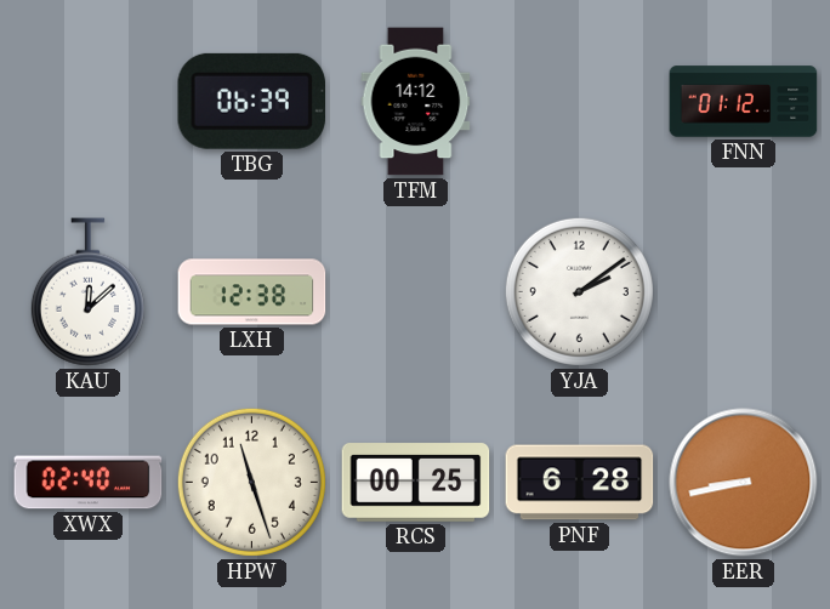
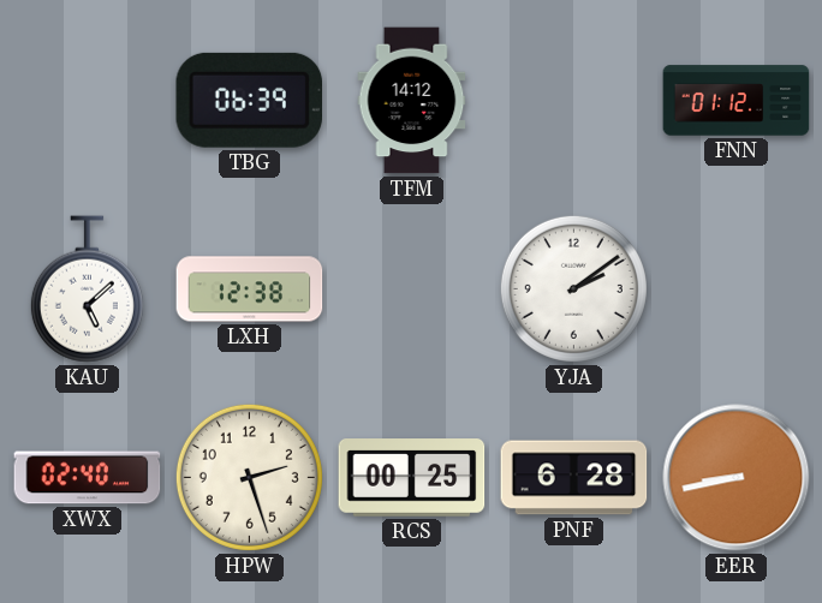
KAU: 12:08 -> 5:08 (87, 289)
HPW: 11:27 -> 2:27 (249, 477)
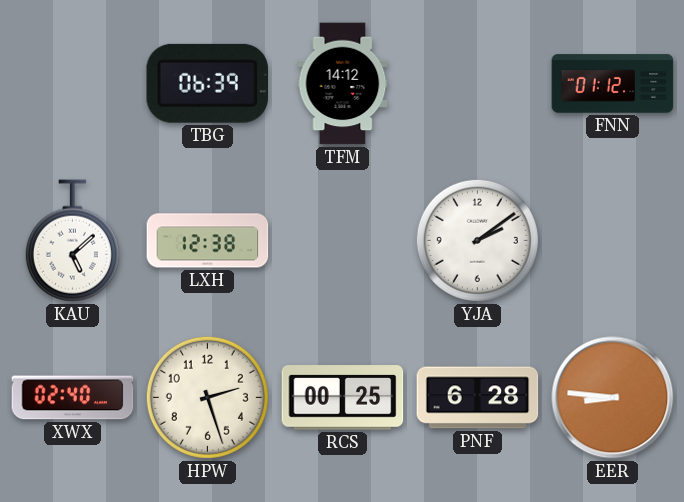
EER: 8:43 -> 8:46 (613, 398)
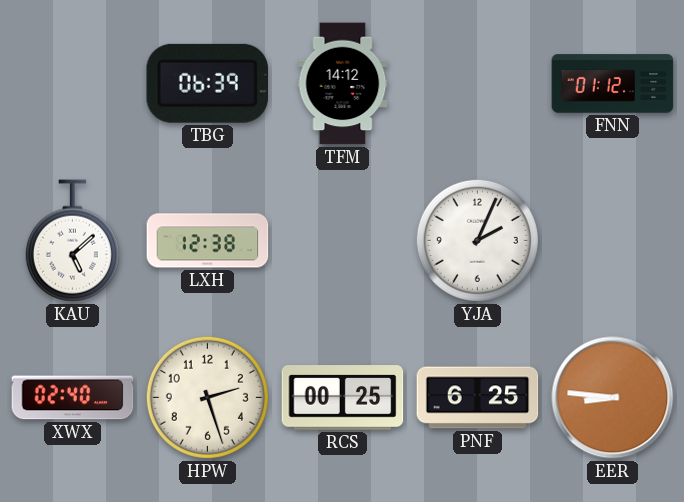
YJA: 2:09 -> 2:04 (477, 240)
PNF: 6:28 -> 6:25 (478, 398)
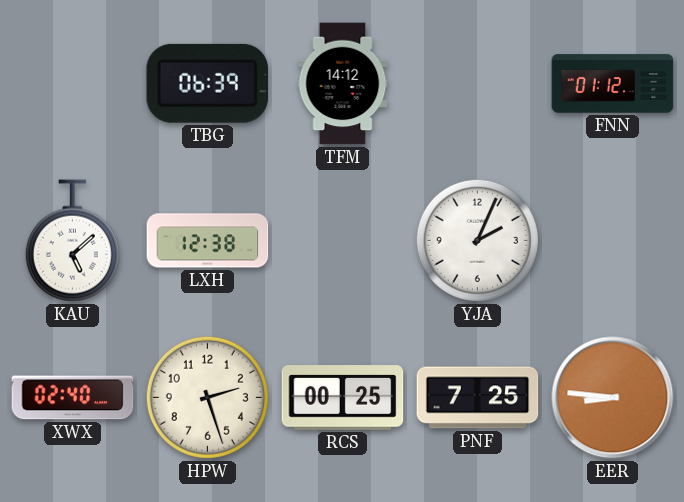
PNF: 6:25 -> 7:25 (478, 398)
